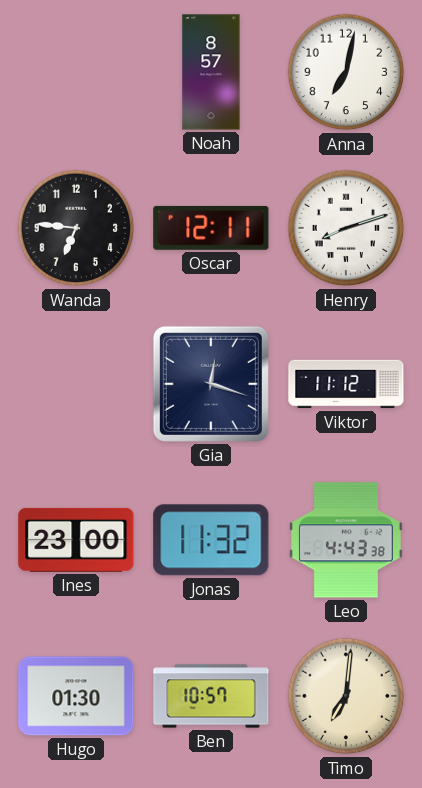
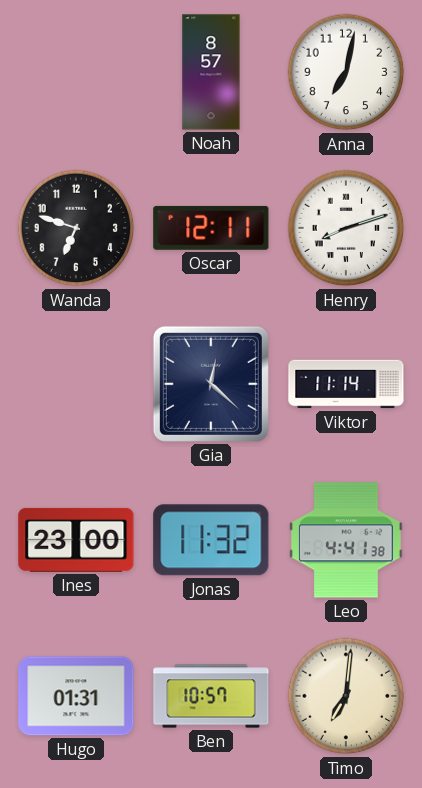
Wanda: 6:46 -> 6:48 (76, 228)
Gia: 12:18 -> 12:22 (211, 384)
Viktor: 11:12 -> 11:14 (346, 384)
Leo: 4:43 -> 4:41 (346, 540)
Hugo: 01:30 -> 01:31 (76, 696)
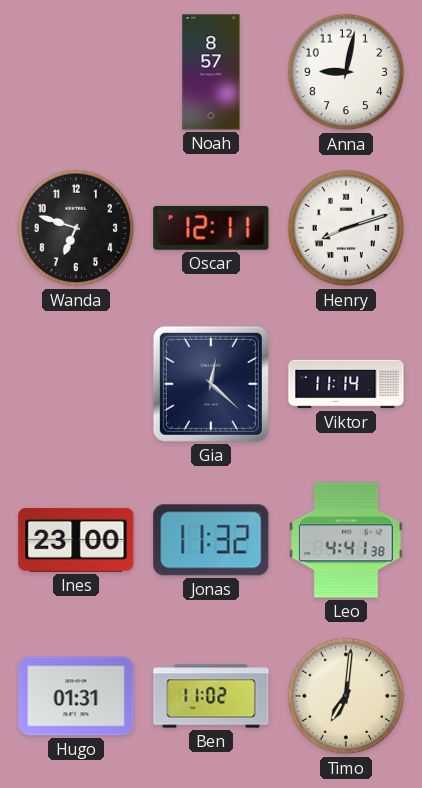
Anna: 7:02 -> 9:02 (346, 72)
Ben: 10:57 -> 11:02 (211, 696)
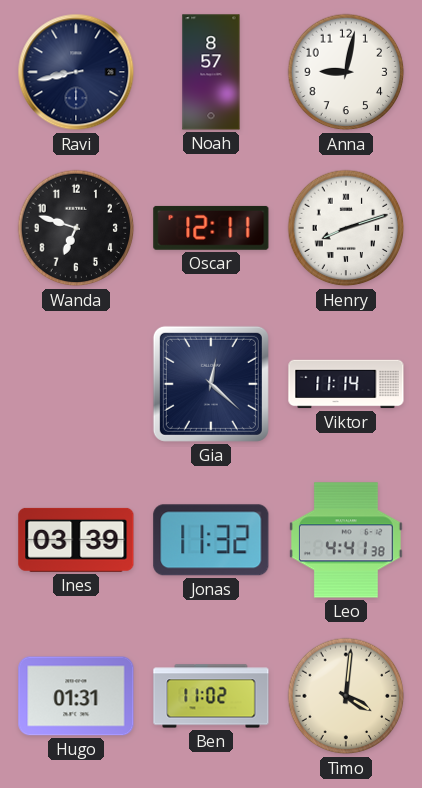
Ravi: none -> 8:43 (76, 72)
Ines: 23:00 -> 03:39 (76, 540)
Timo: 7:01 -> 4:01 (346, 696)
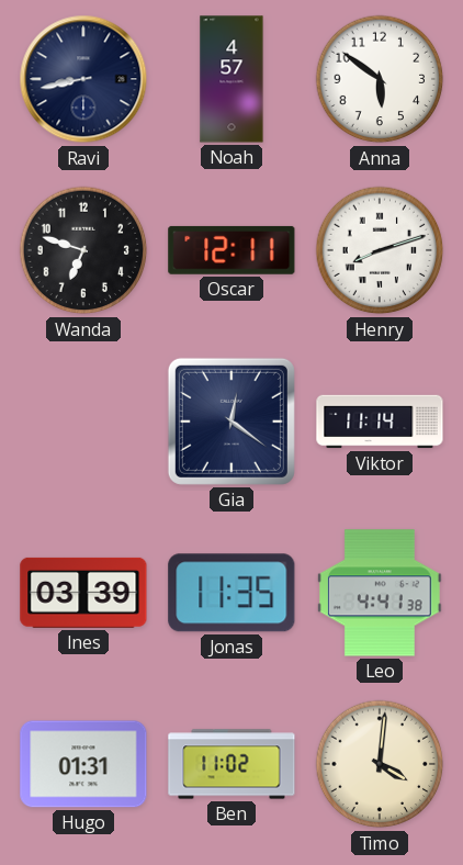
Noah: 8:57 -> 4:57 (231, 79)
Anna: 9:02 -> 5:51 (380, 79)
Gia: 12:22 -> 12:21 (231, 422)
Jonas: 11:32 -> 11:35 (231, 593)
